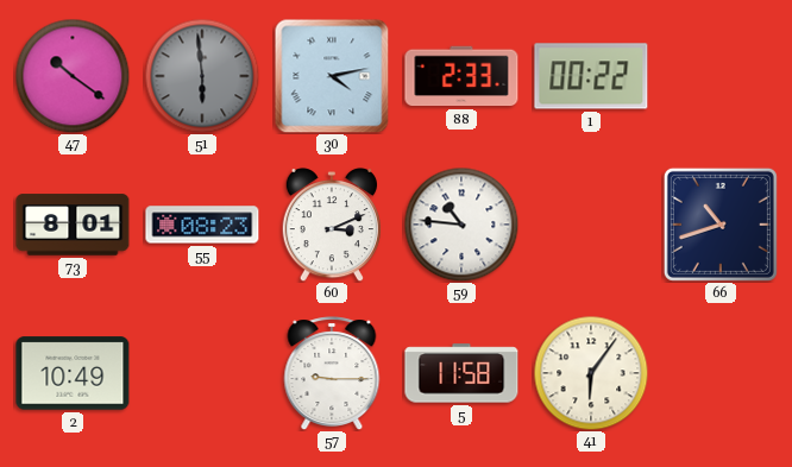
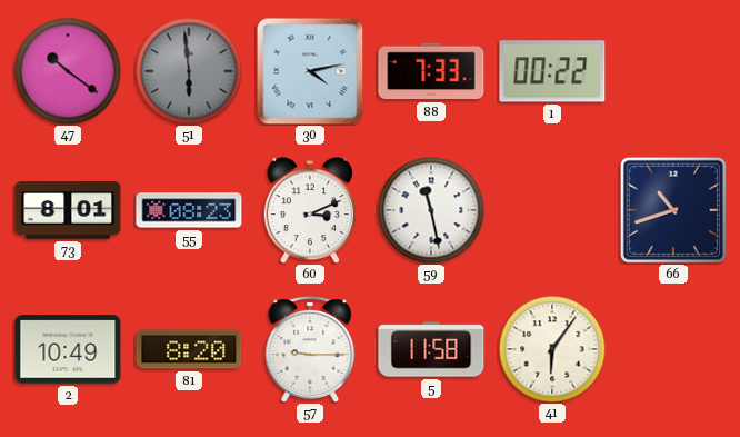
88: 2:33 -> 7:33 (431, 71)
59: 10:46 -> 11:28 (431, 210)
81: none -> 8:20 (189, 349)
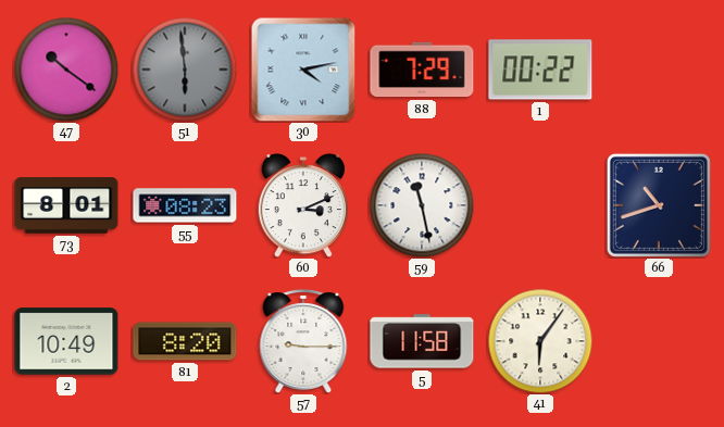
88: 7:33 -> 7:29 (422, 70)
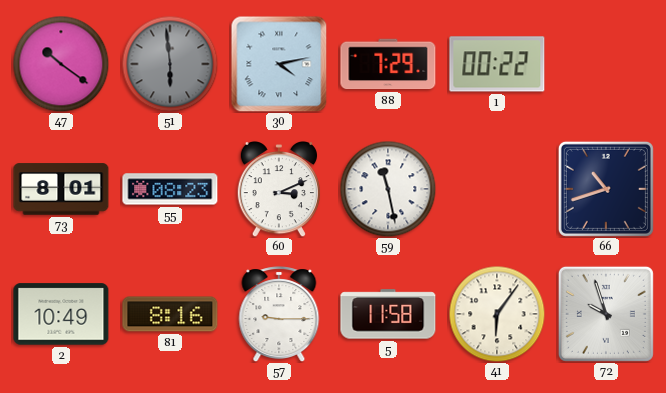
81: 8:20 -> 8:16 (170, 314)
72: none -> 9:57 (606, 314)
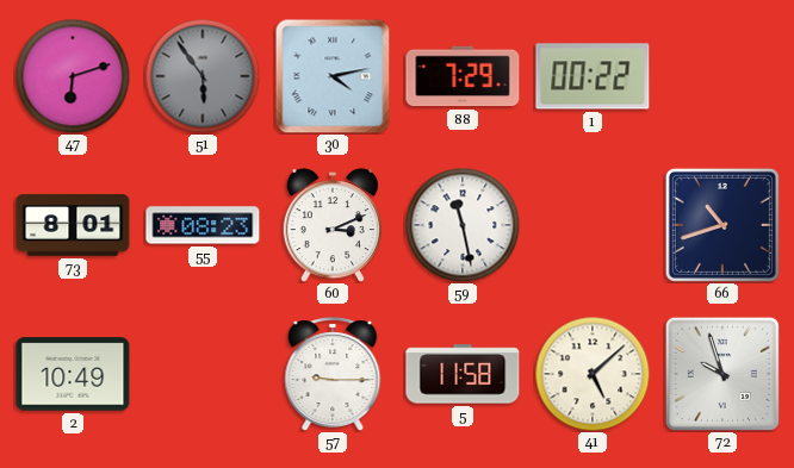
47: 10:21 -> 6:12 (73, 76)
51: 5:59 -> 5:54 (203, 76)
81: 8:16 -> none (170, 314)
41: 6:06 -> 5:08 (593, 374)
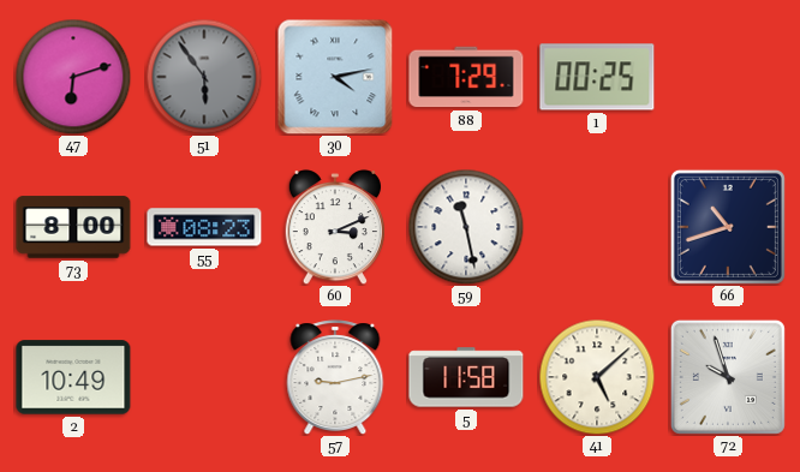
1: 00:22 -> 00:25 (597, 77)
73: 8:01 -> 8:00 (73, 227)
57: 9:15 -> 9:13 (335, 377)
